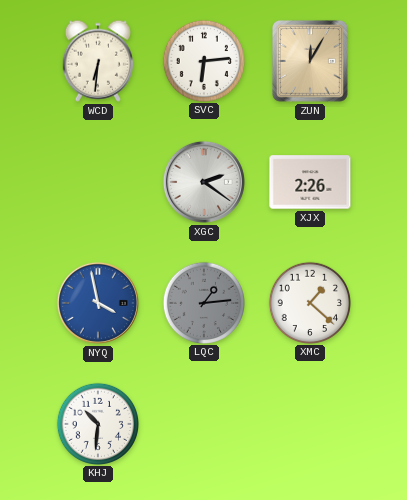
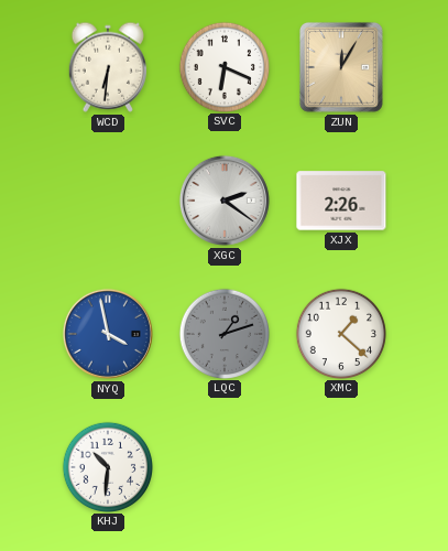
SVC: 6:14 -> 6:19 (223, 66)
LQC: 1:14 -> 1:12 (223, 333)
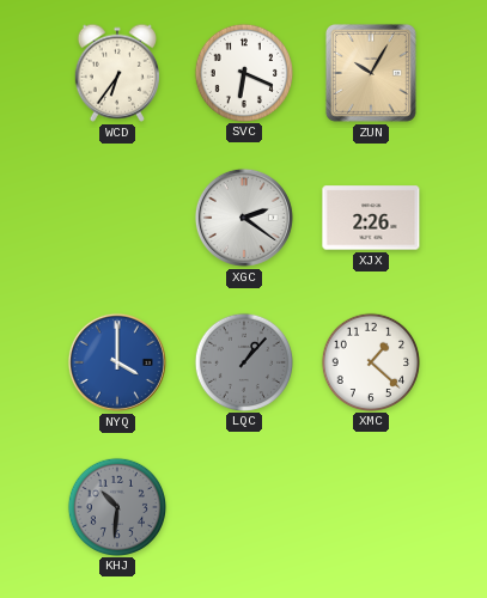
WCD: 6:31 -> 6:36 (117, 73)
ZUN: 12:05 -> 10:05 (371, 73)
NYQ: 3:58 -> 4:00 (117, 362)
LQC: 1:12 -> 1:07 (243, 361)
KHJ dial: white -> grey (116, 506)
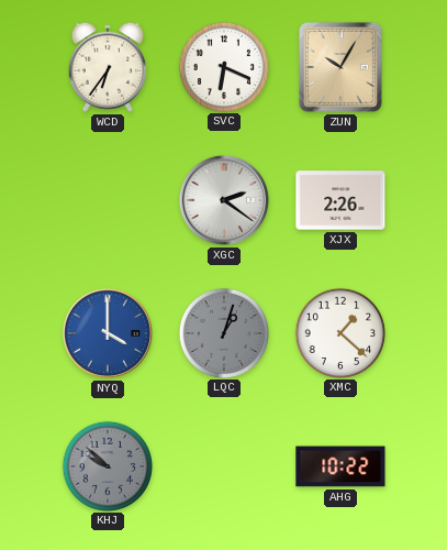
LQC: 1:07 -> 1:03 (223, 332)
KHJ: 10:31 -> 9:52 (107, 465)
AHG: none -> 10:22 (340, 466)
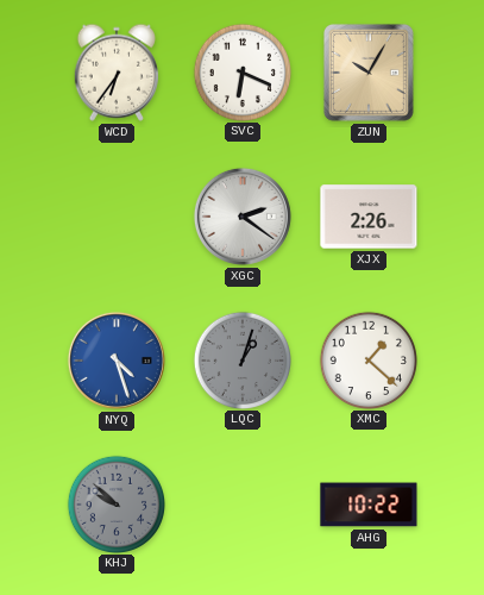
NYQ: 4:00 -> 4:27 (117, 361)
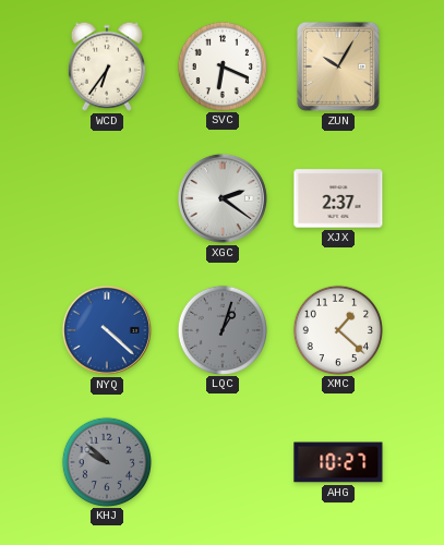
XJX: 2:26 -> 2:37 (338, 198)
NYQ: 4:27 -> 4:22 (107, 330)
AHG: 10:22 -> 10:27 (338, 462)
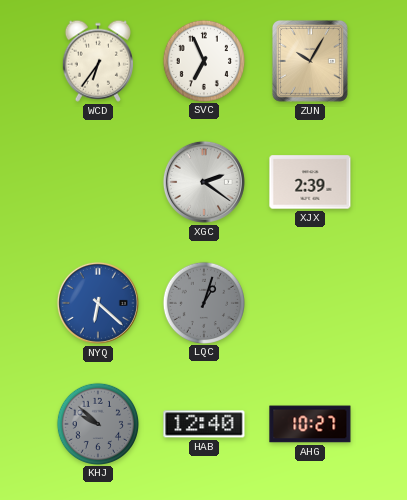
SVC: 6:19 -> 6:56 (203, 60)
XJX: 2:37 -> 2:39 (310, 182)
NYQ: 4:22 -> 6:22 (98, 303)
XMC: 1:22 -> none (337, 329)
HAB: none -> 12:40 (204, 424)
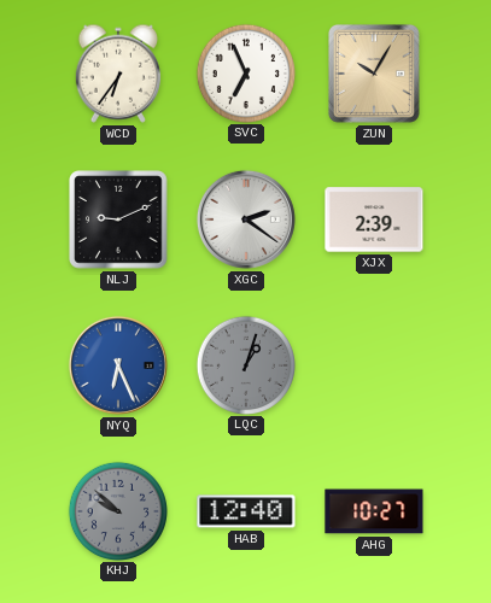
NLJ: none -> 9:11 (118, 219)
NYQ: 6:22 -> 6:26 (118, 365)
